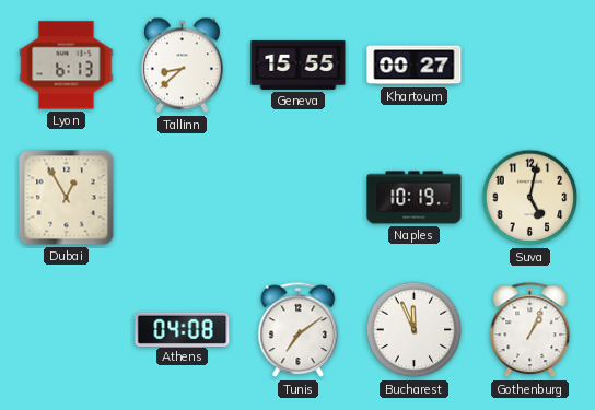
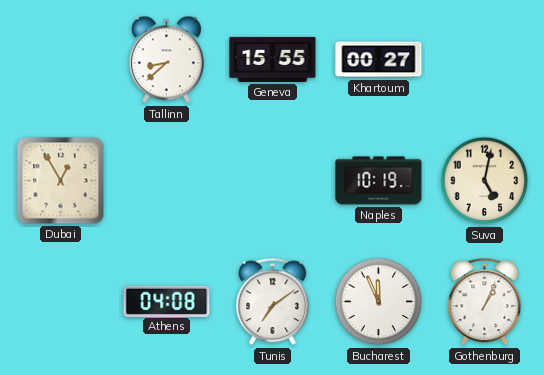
Lyon: 6:13 -> none (67, 66)
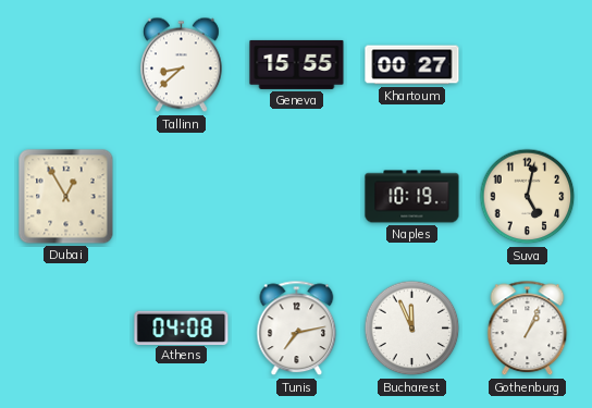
Tunis: 7:09 -> 7:13 (297, 329)
